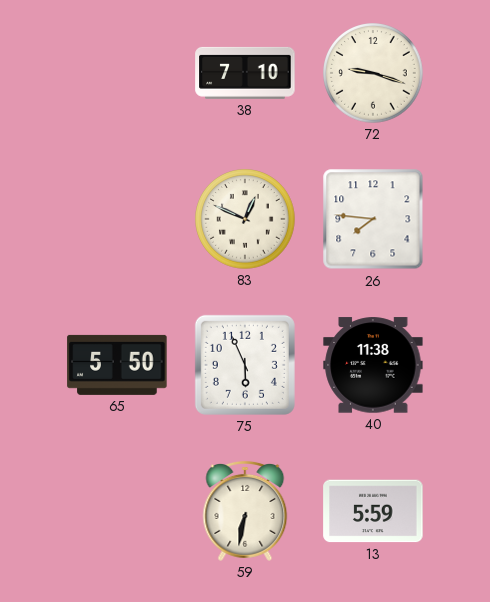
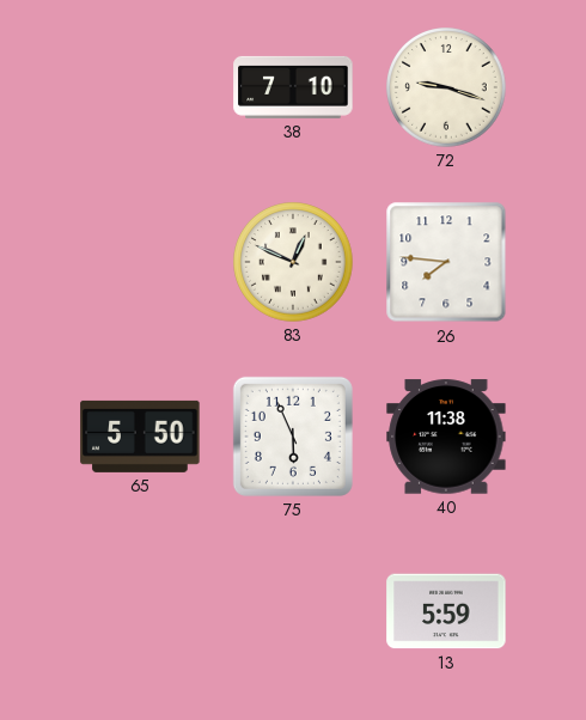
59: 6:32 -> none (245, 511)
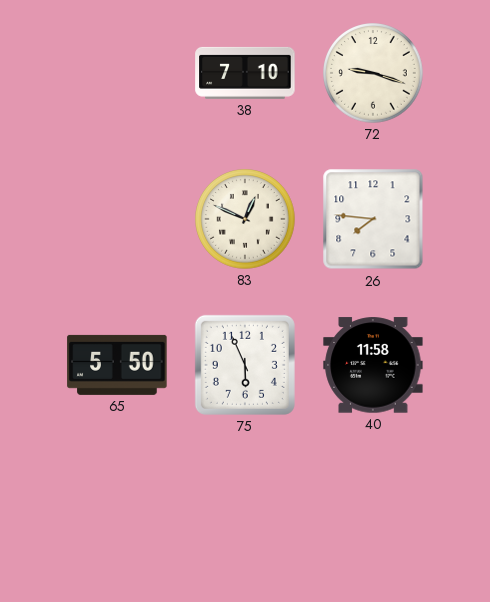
40: 11:38 -> 11:58 (373, 365)
13: 5:59 -> none (446, 611)
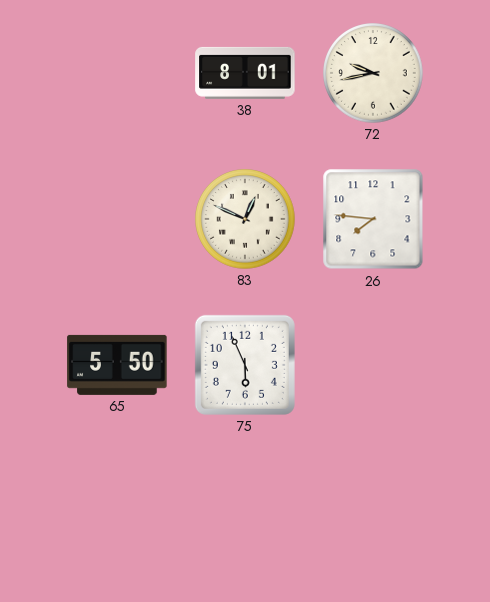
38: 7:10 -> 8:01 (245, 73)
72: 9:18 -> 9:43 (373, 73)
40: 11:58 -> none (373, 365)
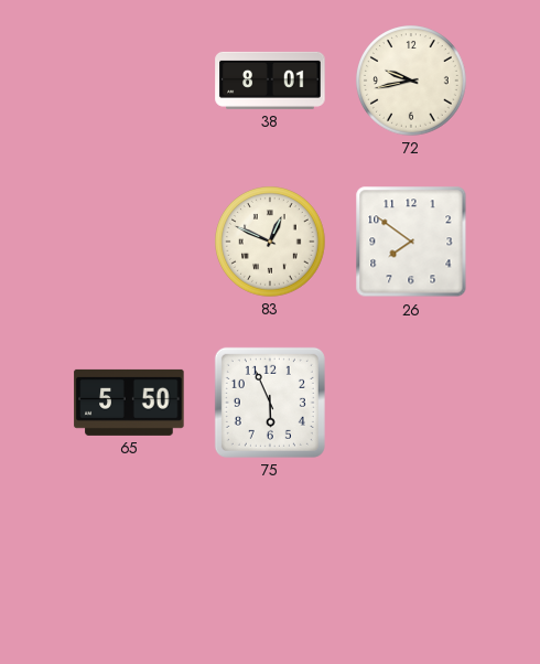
26: 7:46 -> 7:51 (411, 242)
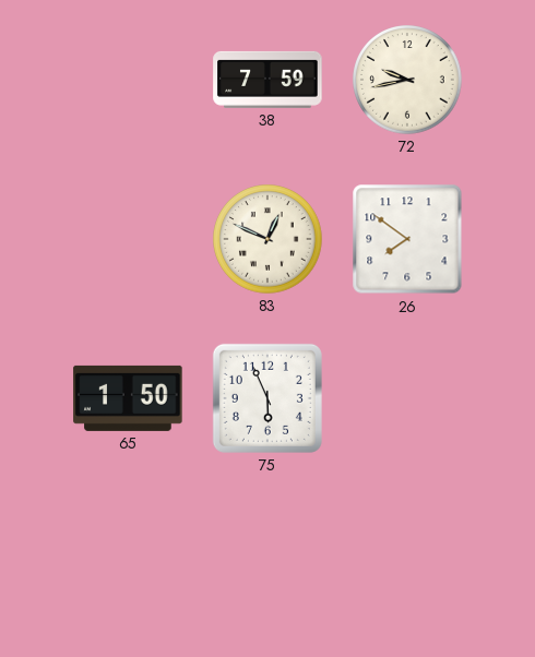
38: 8:01 -> 7:59 (267, 80)
65: 5:50 -> 1:50 (128, 398)
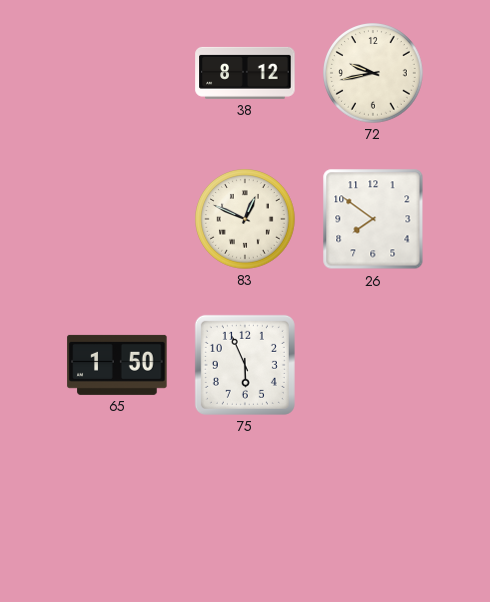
38: 7:59 -> 8:12 (245, 73)
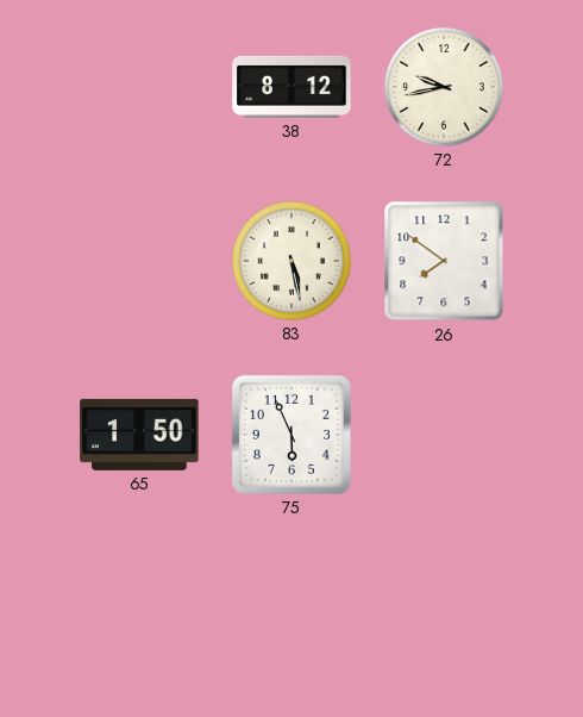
83: 12:49 -> 5:28 (291, 261)
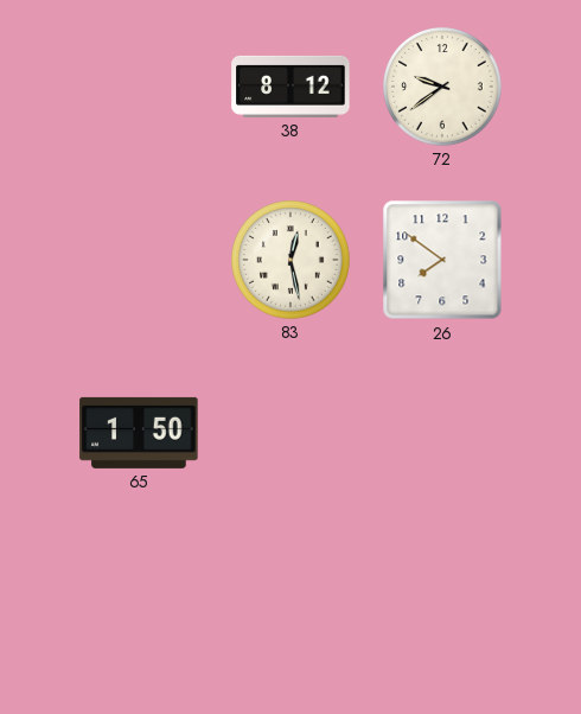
72: 9:43 -> 9:39 (442, 87)
83: 5:28 -> 12:28 (290, 260)
75: 5:56 -> none (291, 435)
